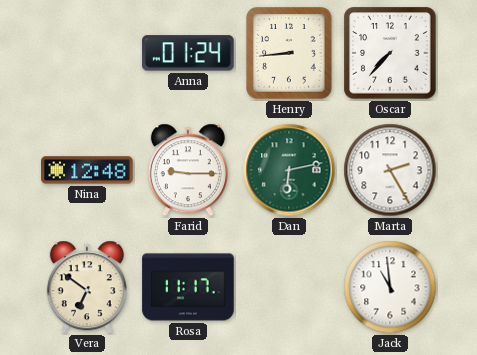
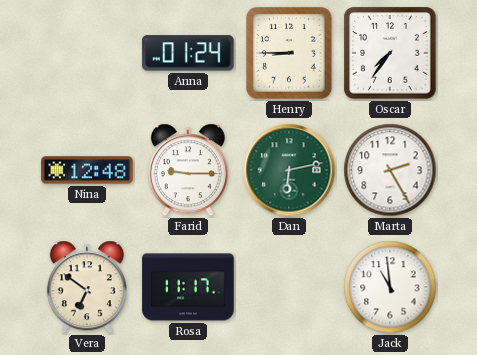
Henry: 8:44 -> 8:45 (290, 54)
Oscar: 7:37 -> 7:36 (390, 53)
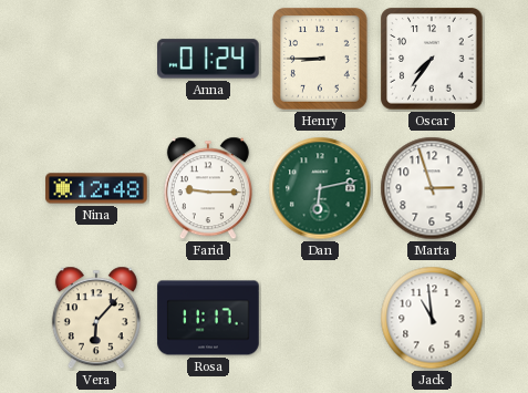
Marta: 2:25 -> 2:57 (432, 188)
Vera: 6:51 -> 6:07 (96, 318)
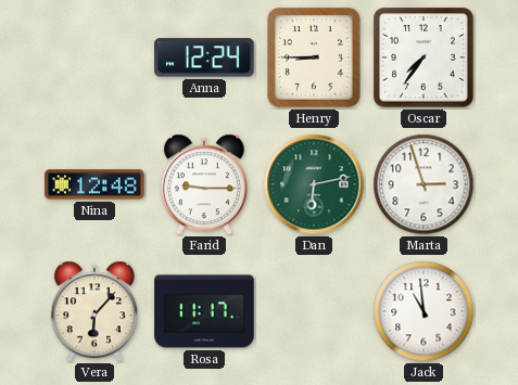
Anna: 01:24 -> 12:24 (204, 57)
